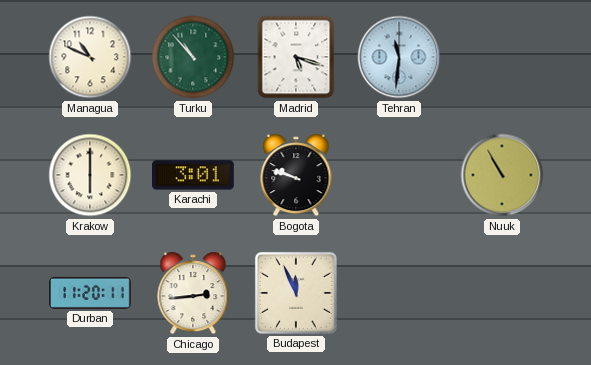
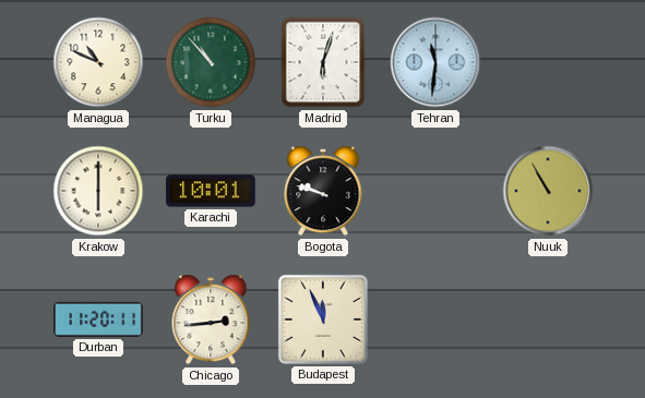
Madrid: 5:18 -> 6:03 (323, 62)
Karachi: 3:01 -> 10:01 (212, 191)
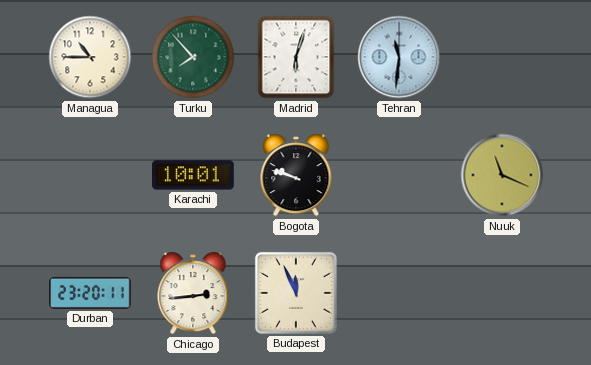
Managua: 10:49 -> 10:45 (90, 57)
Turku: 10:53 -> 7:53 (193, 57)
Krakow: 6:00 -> none (98, 191)
Nuuk: 10:55 -> 11:19 (502, 175)
Durban: 11:20 -> 23:20 (90, 293)
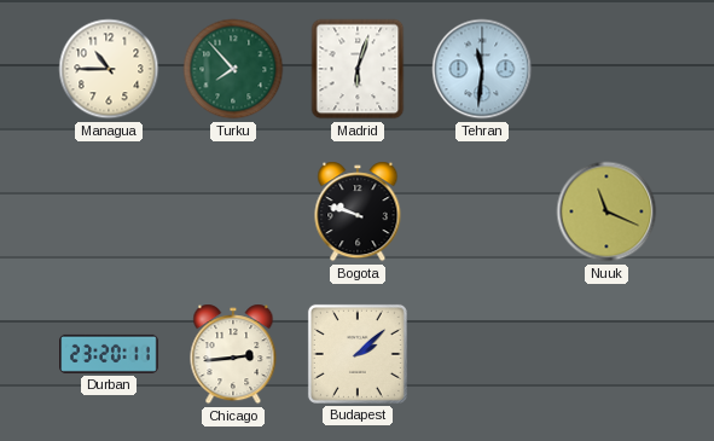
Karachi: 10:01 -> none (194, 175)
Budapest: 11:56 -> 2:08 (358, 354)
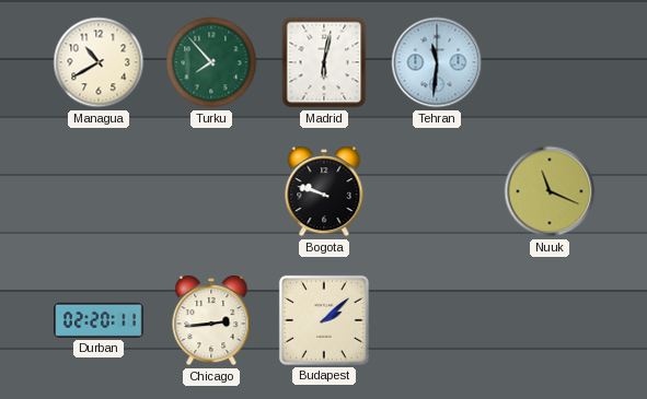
Managua: 10:45 -> 10:40 (99, 62)
Madrid: 6:03 -> 6:02 (324, 62)
Durban: 23:20 -> 02:20 (99, 320)
